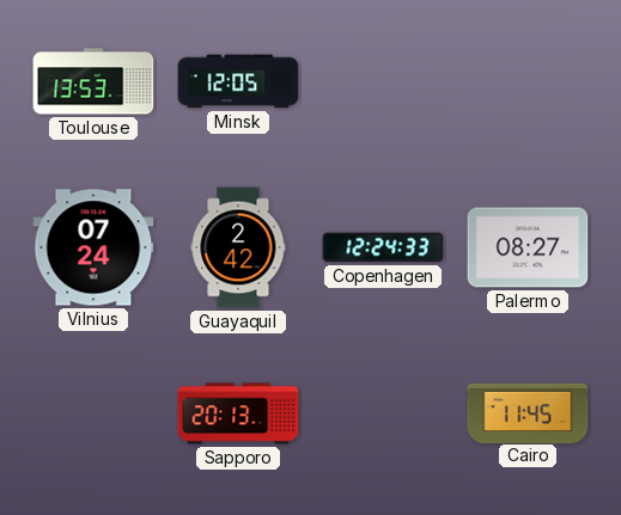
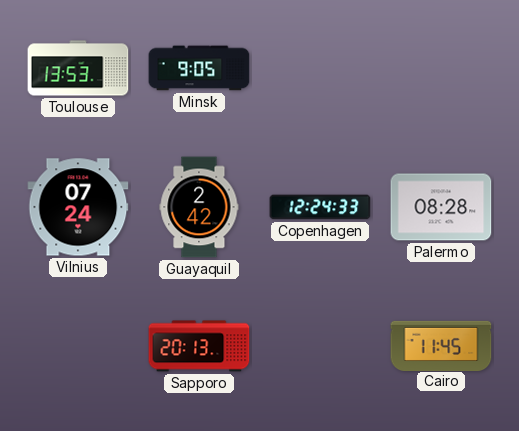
Minsk: 12:05 -> 9:05 (199, 68)
Palermo: 08:27 -> 08:28 (441, 207)
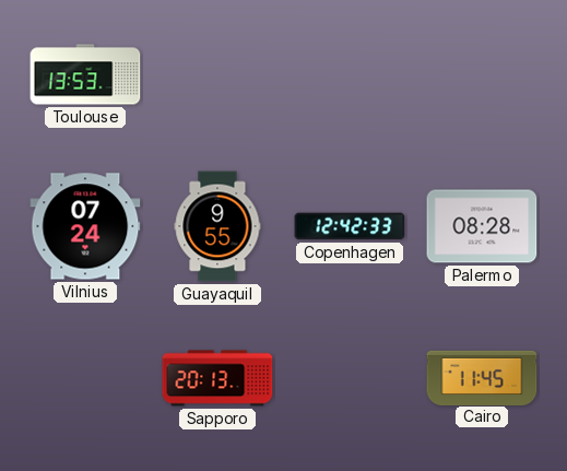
Minsk: 9:05 -> none (199, 68)
Guayaquil: 2:42 -> 9:55 (217, 226)
Copenhagen: 12:24 -> 12:42 (350, 226)
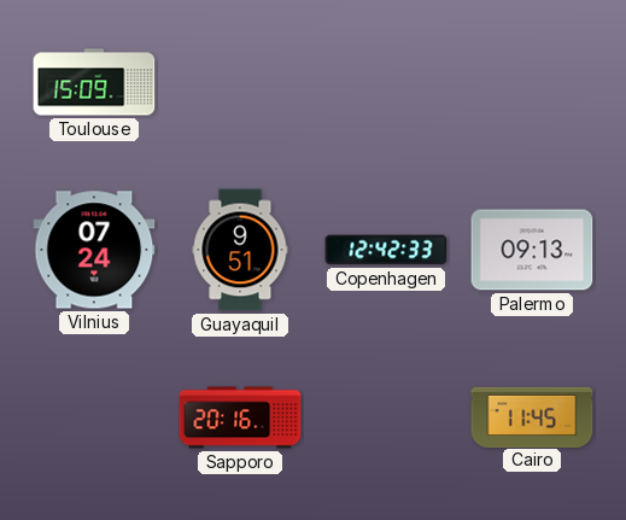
Toulouse: 13:53 -> 15:09 (94, 82)
Guayaquil: 9:55 -> 9:51 (240, 250)
Palermo: 08:28 -> 09:13 (532, 250)
Sapporo: 20:13 -> 20:16 (240, 417)
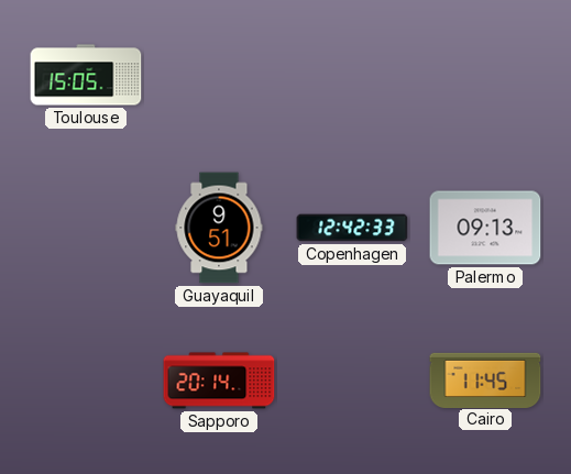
Toulouse: 15:09 -> 15:05 (86, 75)
Vilnius: 07:24 -> none (94, 250)
Sapporo: 20:16 -> 20:14 (219, 381)
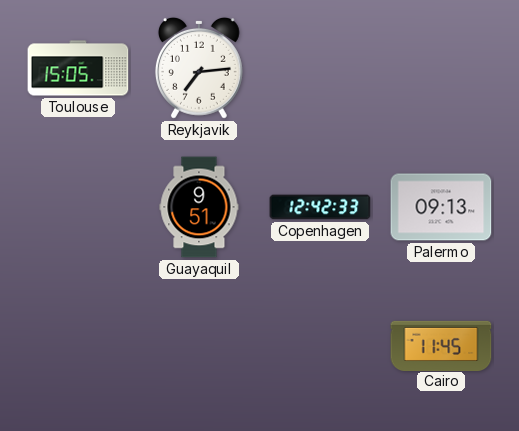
Reykjavik: none -> 7:14 (199, 68)
Sapporo: 20:14 -> none (219, 381)
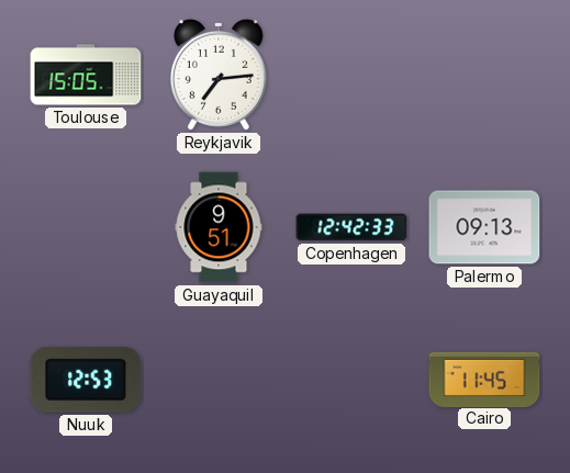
Nuuk: none -> 12:53 (86, 380)
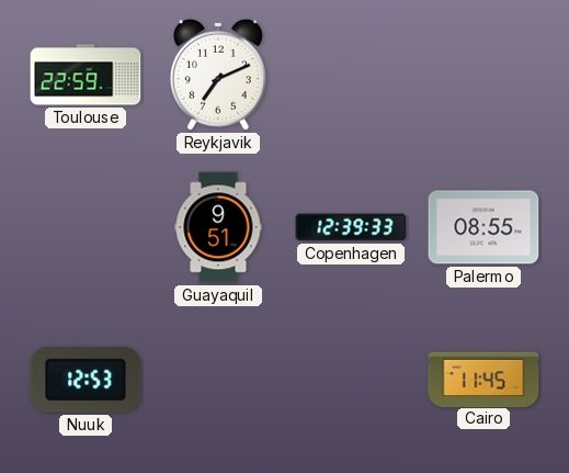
Toulouse: 15:05 -> 22:59 (86, 75)
Reykjavik: 7:14 -> 7:11 (218, 75)
Copenhagen: 12:42 -> 12:39 (351, 227)
Palermo: 09:13 -> 08:55 (483, 227)
